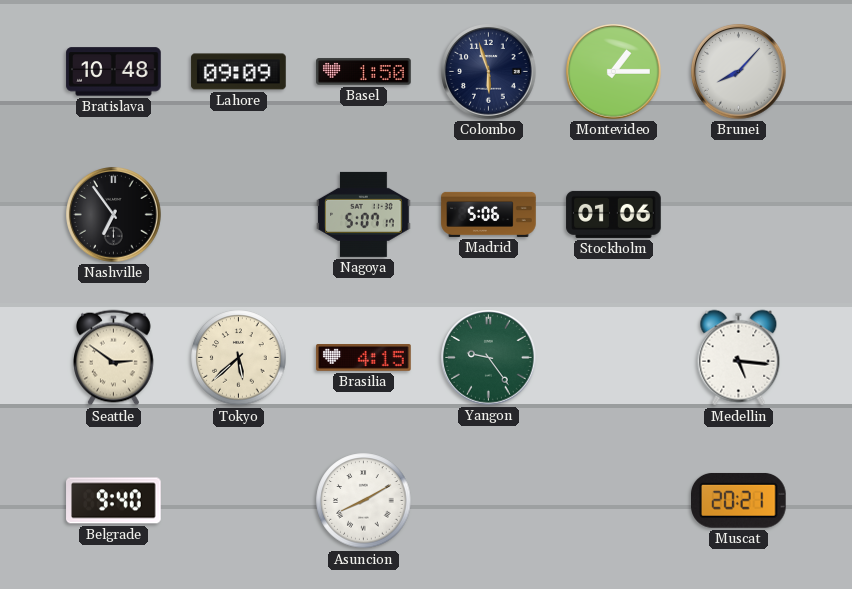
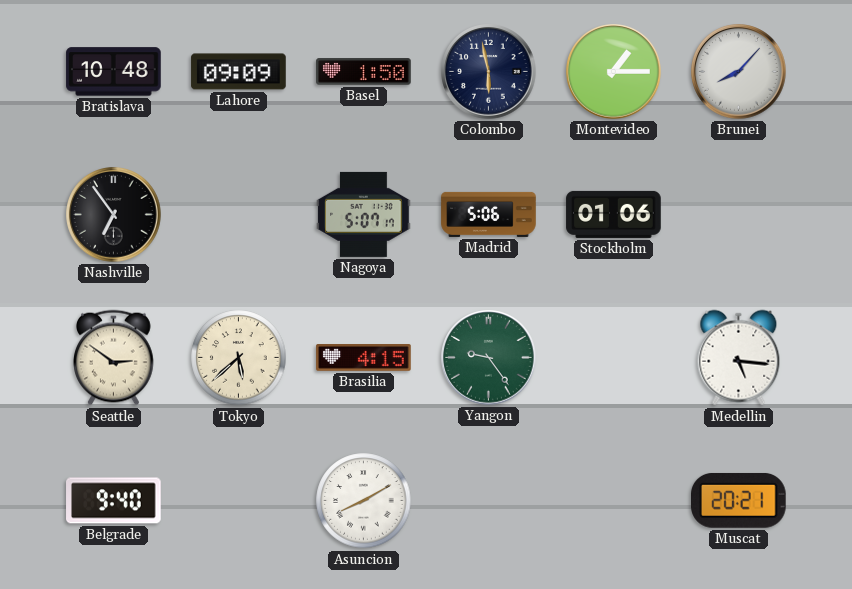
Colombo: 5:57 -> 5:58 (489, 72)
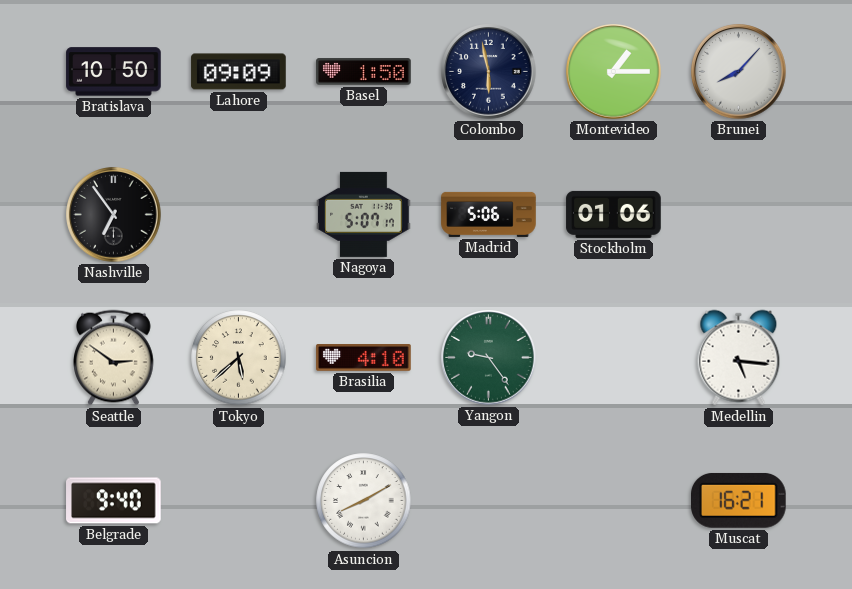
Bratislava: 10:48 -> 10:50 (114, 72)
Brasilia: 4:15 -> 4:10 (364, 358)
Muscat: 20:21 -> 16:21 (739, 500)
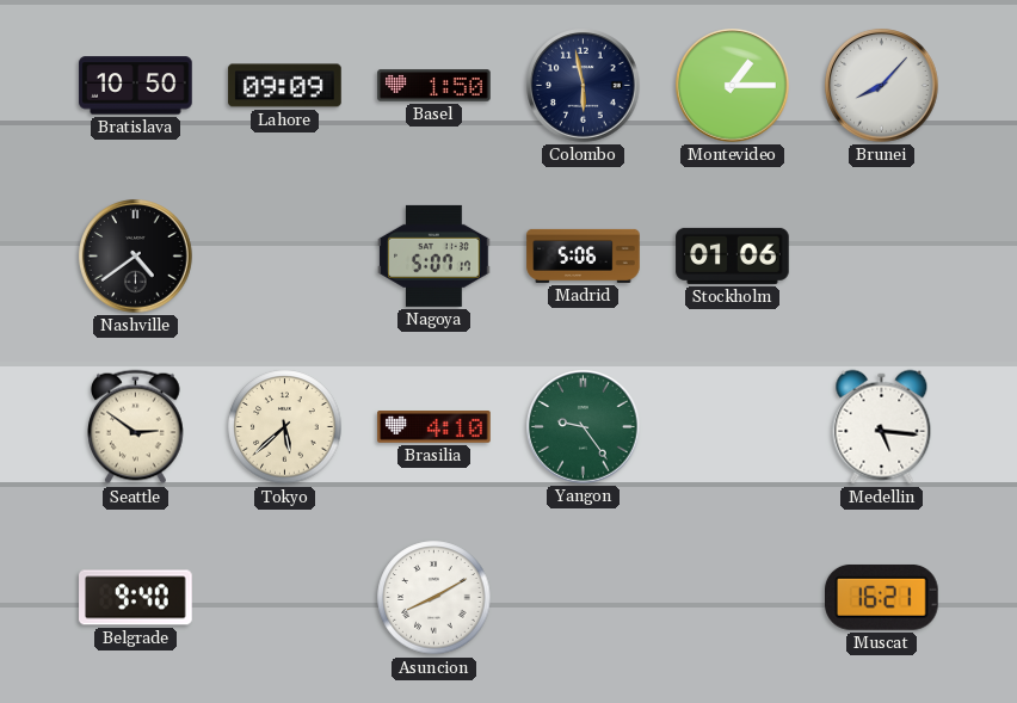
Nashville: 6:54 -> 4:39 (136, 257)
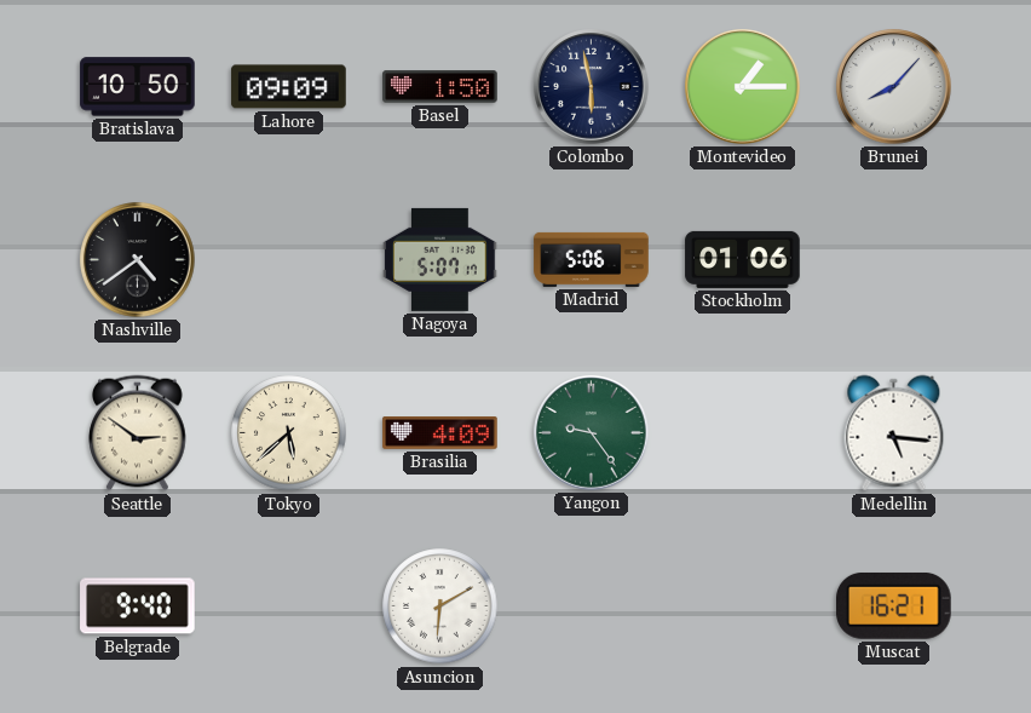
Brasilia: 4:10 -> 4:09 (440, 433)
Asuncion: 8:10 -> 6:10 (440, 606)
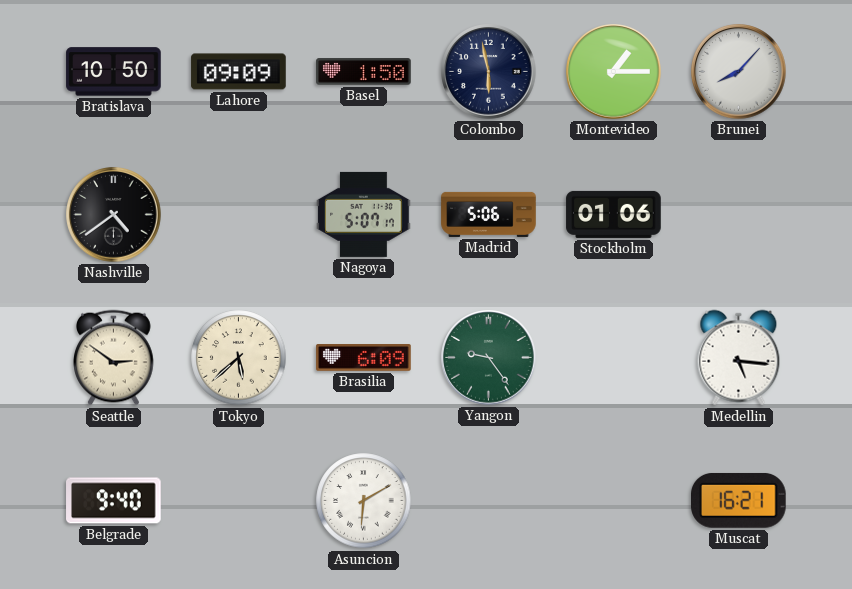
Brasilia: 4:09 -> 6:09 (364, 358)
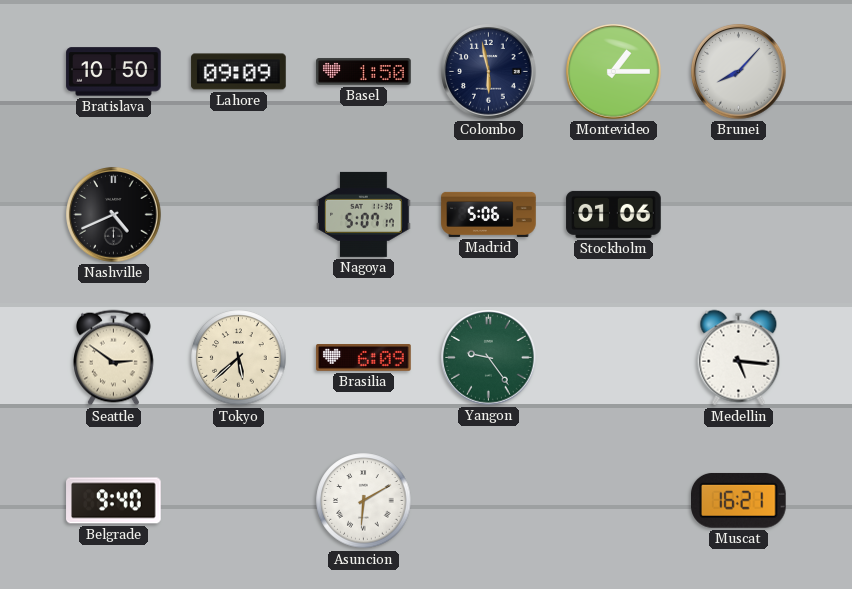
Nashville: 4:39 -> 4:41 (114, 215)
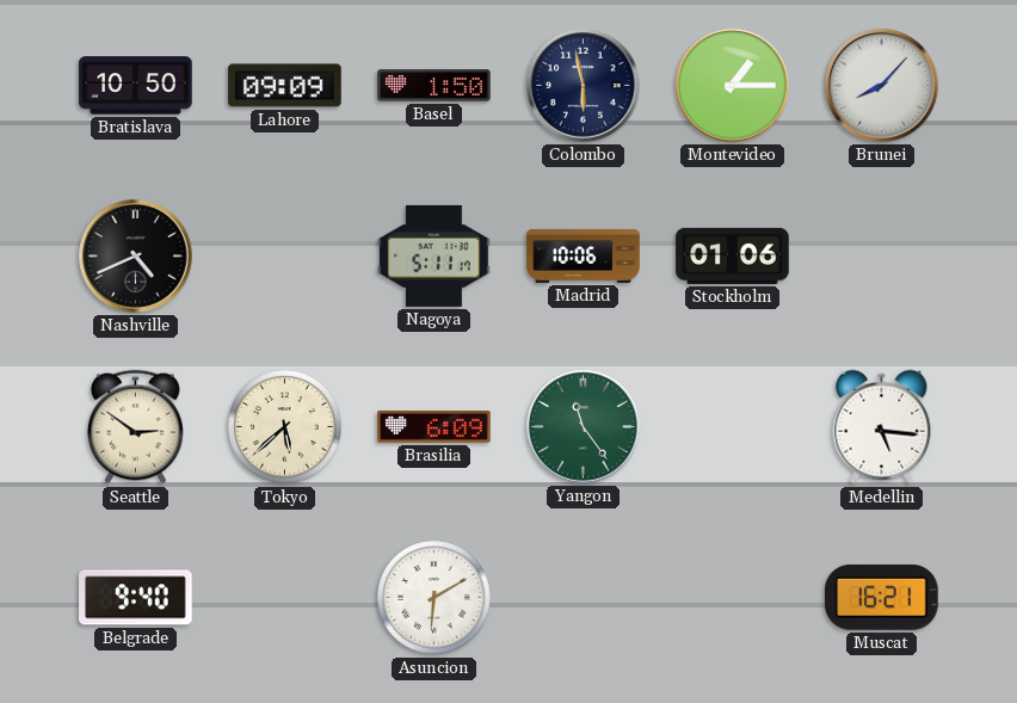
Nagoya: 5:07 -> 5:11 (434, 255)
Madrid: 5:06 -> 10:06 (584, 255)
Yangon: 9:24 -> 11:24 (584, 427)
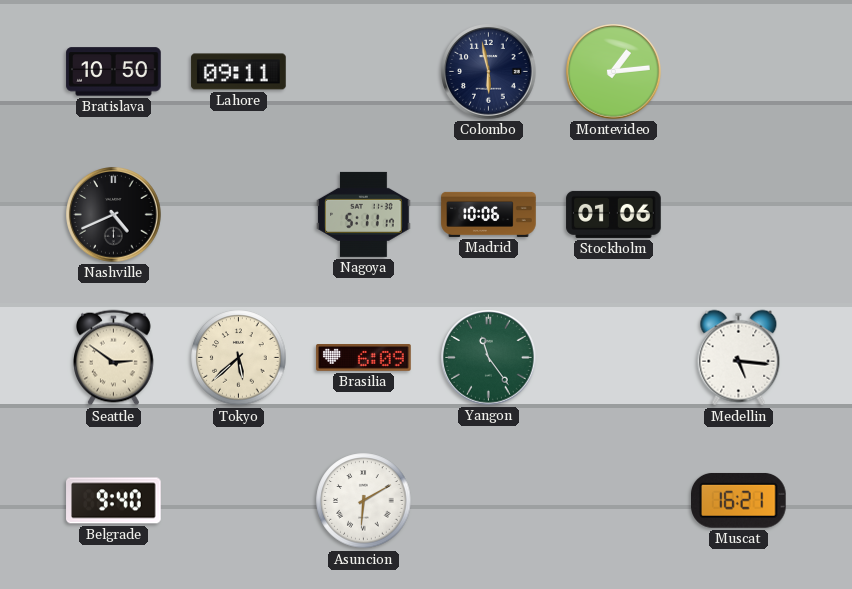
Lahore: 09:09 -> 09:11 (239, 72)
Basel: 1:50 -> none (434, 86)
Montevideo: 1:15 -> 1:14 (614, 72)
Brunei: 8:07 -> none (882, 86)
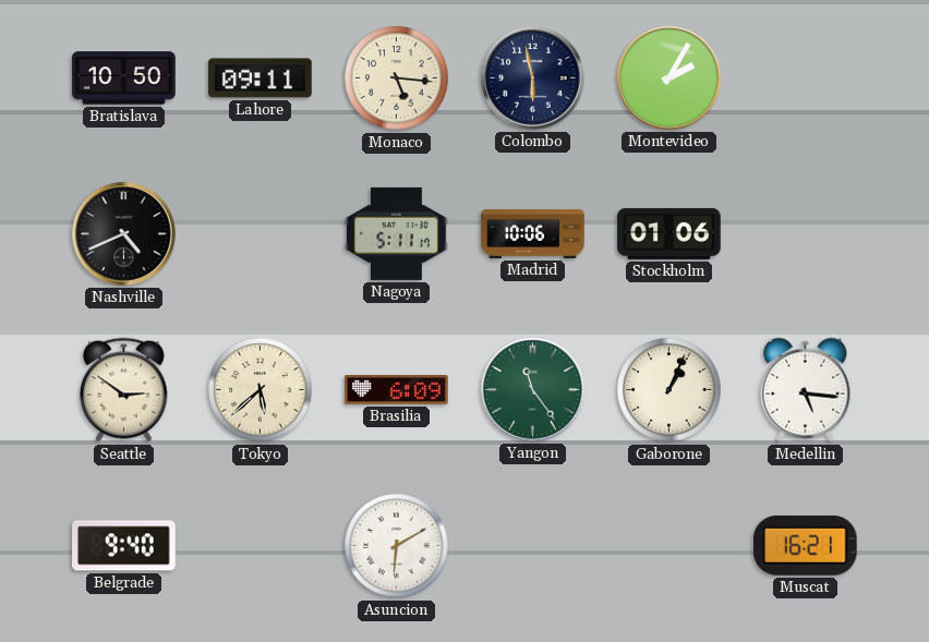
Monaco: none -> 5:16 (397, 78)
Montevideo: 1:14 -> 2:05 (669, 78)
Gaborone: none -> 1:04 (669, 390)
